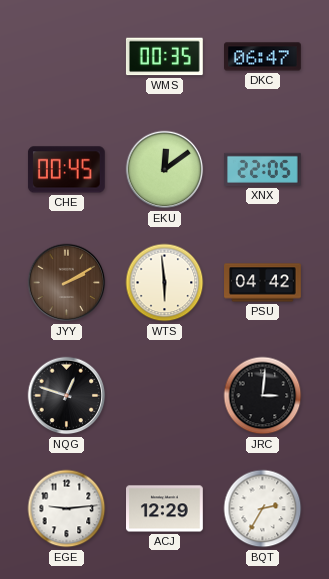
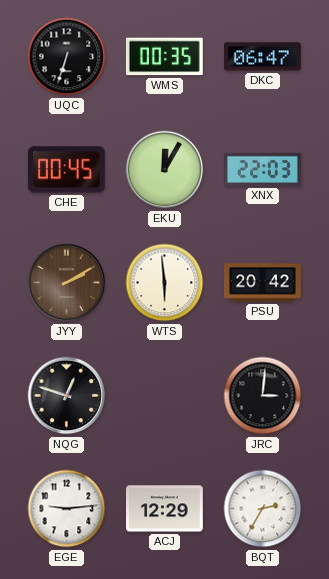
UQC: none -> 6:33 (67, 57)
EKU: 12:09 -> 12:05 (165, 170)
XNX: 22:05 -> 22:03 (263, 169)
PSU: 04:42 -> 20:42 (263, 283)
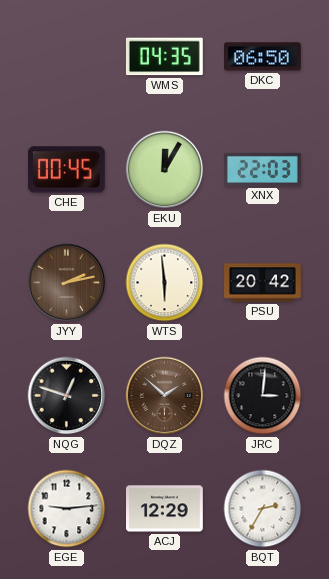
UQC: 6:33 -> none (67, 57)
WMS: 00:35 -> 04:35 (164, 57)
DKC: 06:47 -> 06:50 (263, 57)
JYY: 2:10 -> 2:13 (67, 283)
DQZ: none -> 1:52 (165, 396)
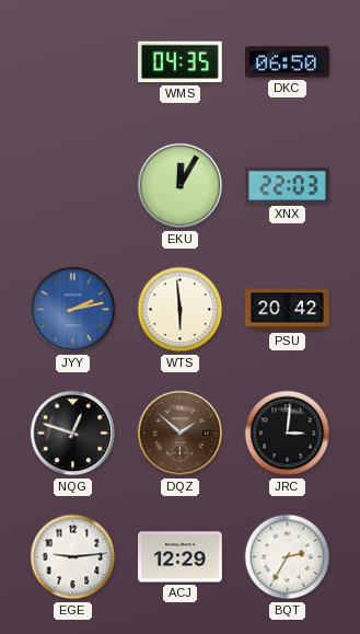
CHE: 00:45 -> none (66, 170)
JYY dial: brown -> blue (73, 310)
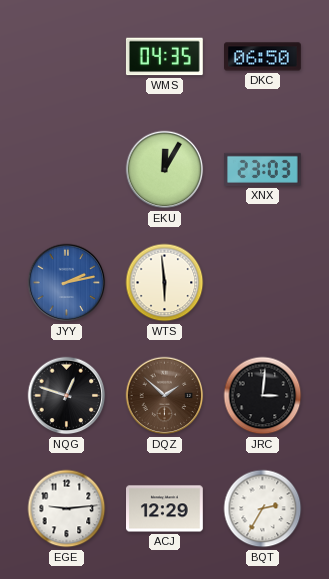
XNX: 22:03 -> 23:03 (263, 169)
PSU: 20:42 -> none (288, 310)
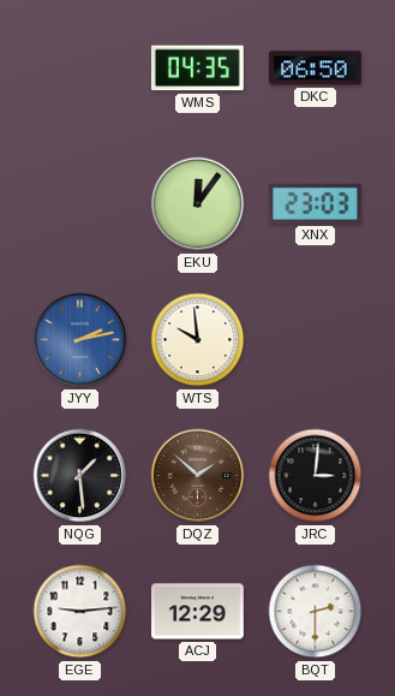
EKU: 12:05 -> 12:06 (198, 204)
WTS: 5:59 -> 9:59 (198, 340)
NQG: 12:48 -> 1:29 (80, 476)
BQT: 2:35 -> 2:30 (316, 612)
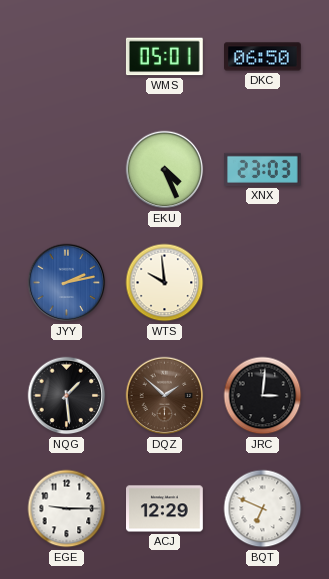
WMS: 04:35 -> 05:01 (164, 57)
EKU: 12:06 -> 4:26 (165, 170)
EGE: 9:14 -> 9:15 (67, 509)
BQT: 2:30 -> 6:49 (263, 509)
